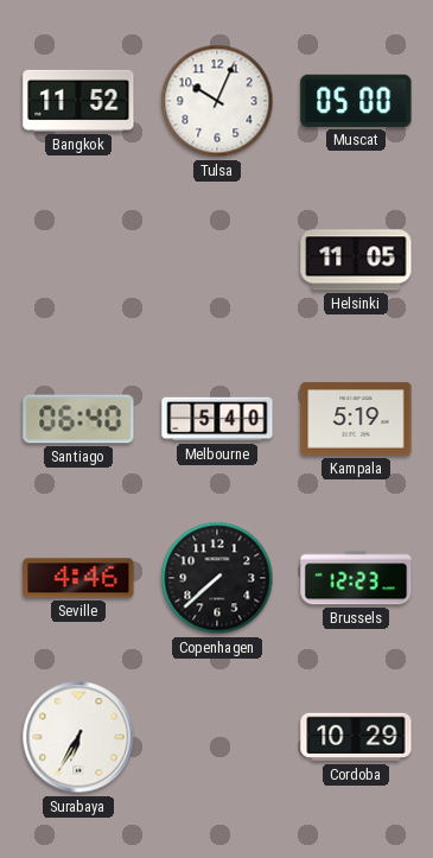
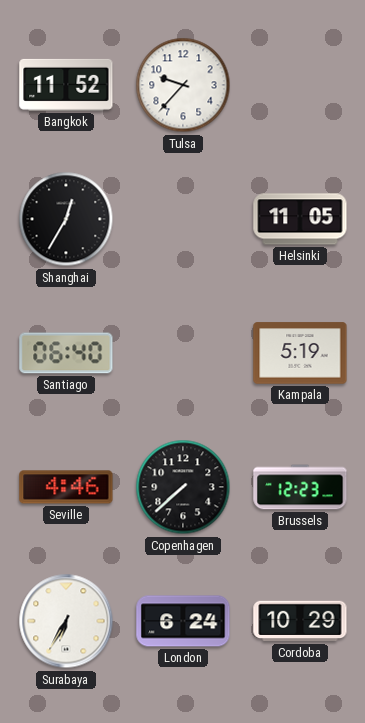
Tulsa: 10:04 -> 9:37 (183, 85)
Muscat: 05:00 -> none (356, 101)
Shanghai: none -> 12:35 (66, 219)
Melbourne: 5:40 -> none (217, 419)
London: none -> 6:24 (183, 621)
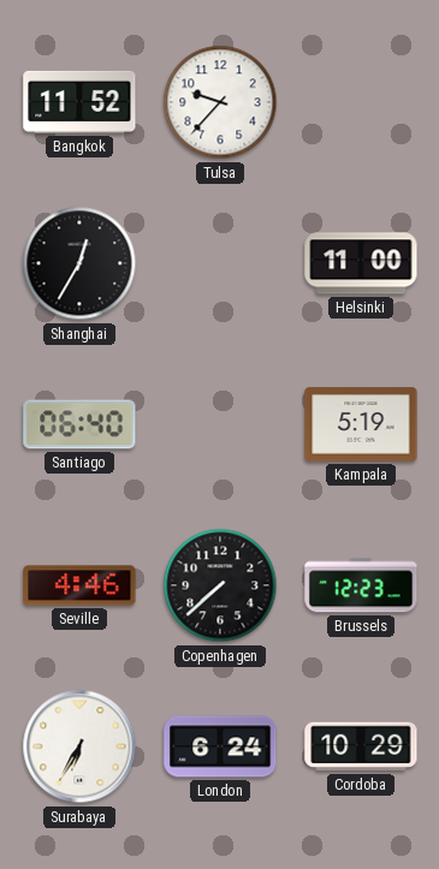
Helsinki: 11:05 -> 11:00 (361, 263)
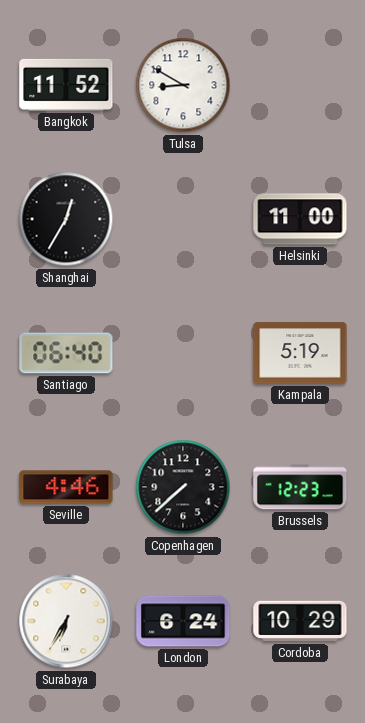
Tulsa: 9:37 -> 8:50 (183, 85)
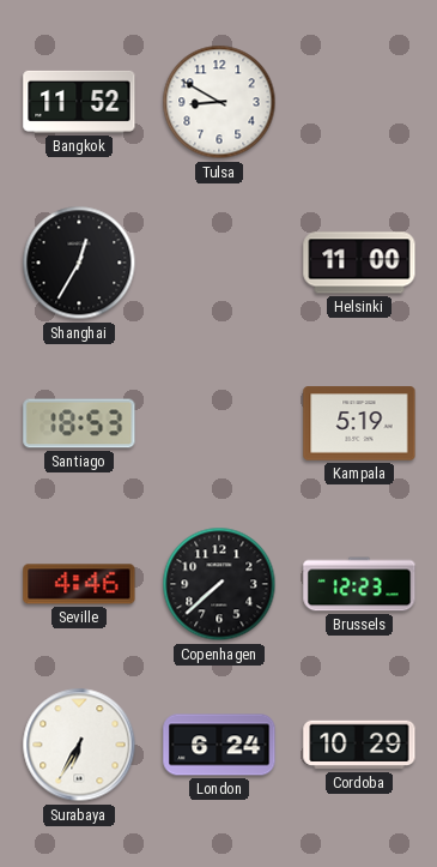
Santiago: 06:40 -> 18:53 (79, 423)
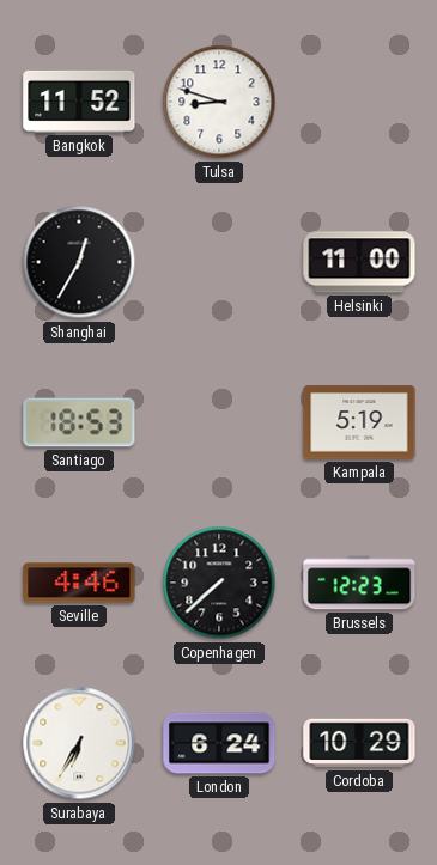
Tulsa: 8:50 -> 8:48 (219, 102)
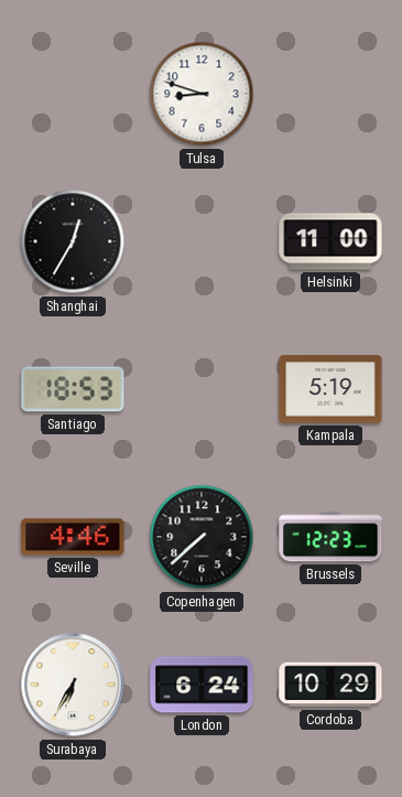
Bangkok: 11:52 -> none (79, 102)
